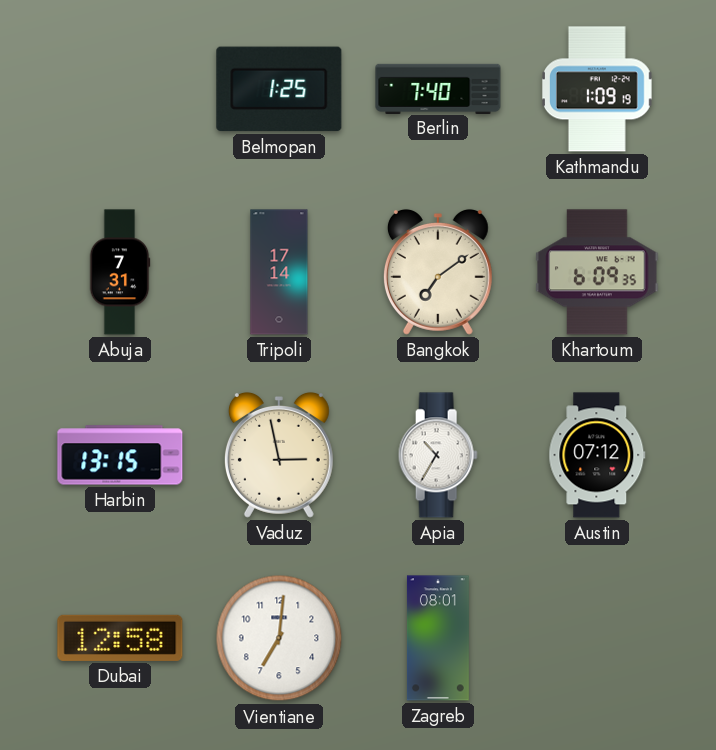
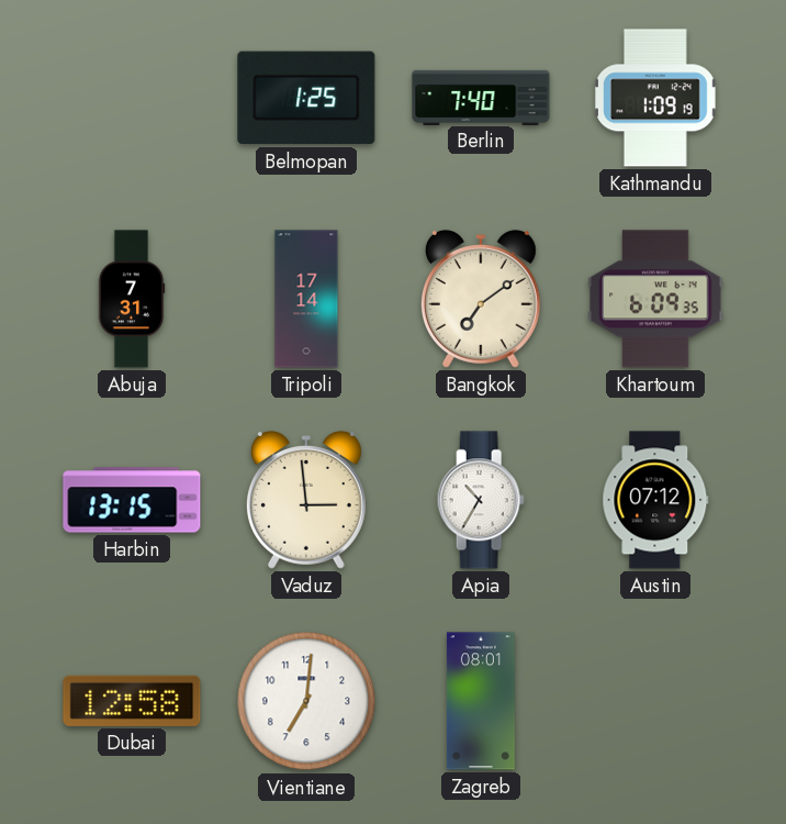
Vaduz: 2:58 -> 2:59 (306, 500)
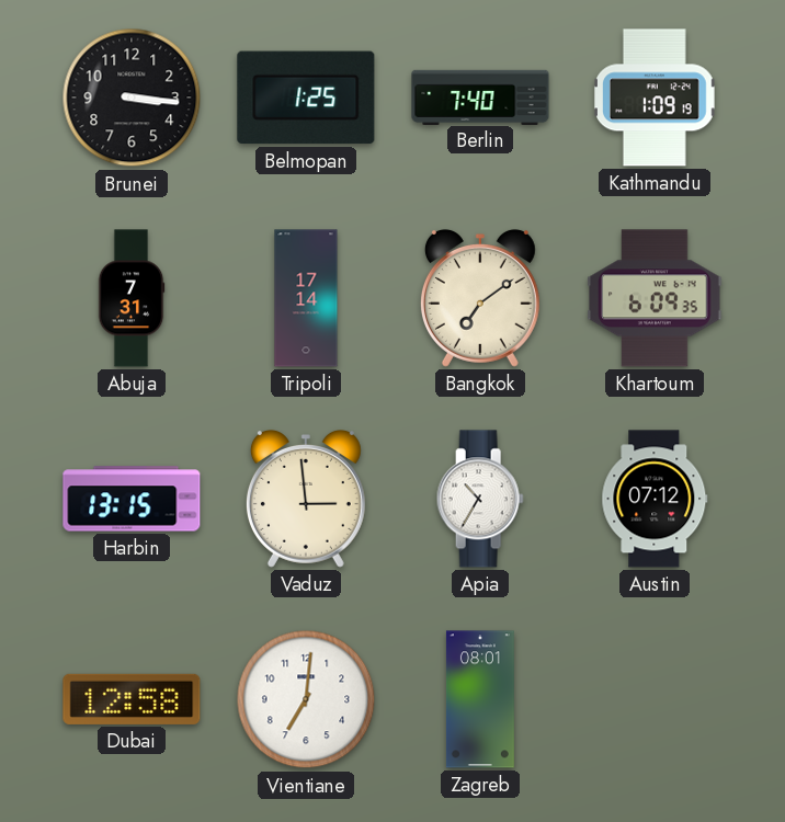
Brunei: none -> 3:16 (132, 98)
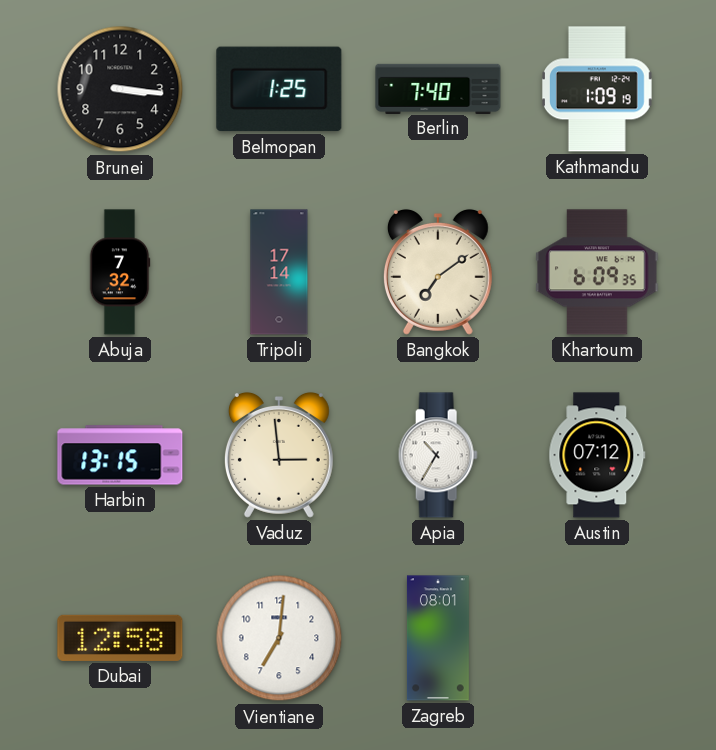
Abuja: 7:31 -> 7:32 (120, 272)
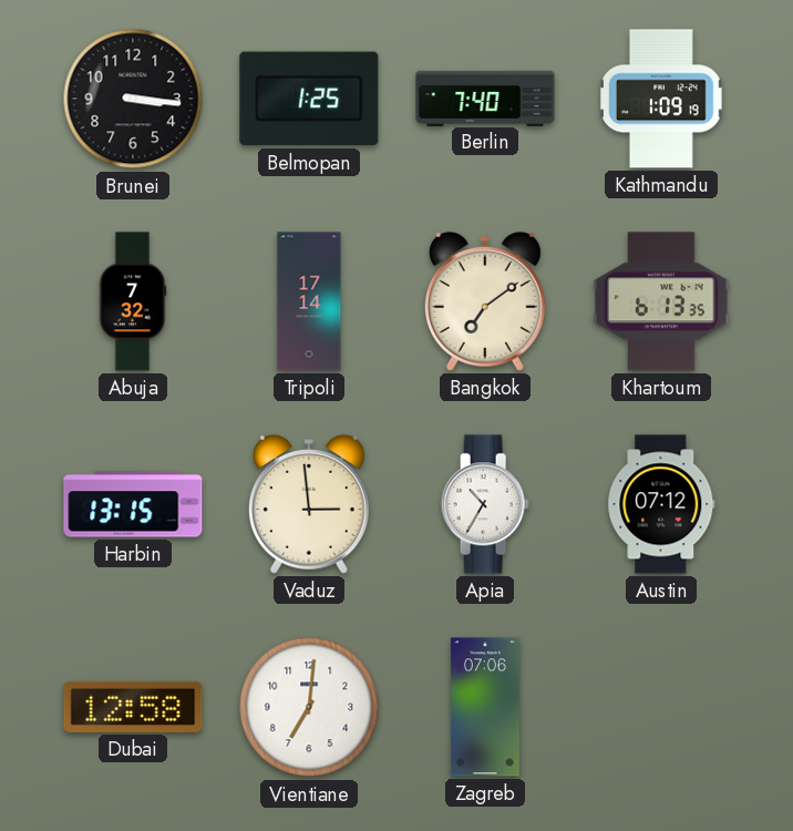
Khartoum: 6:09 -> 6:13 (661, 301)
Zagreb: 08:01 -> 07:06 (485, 707)
